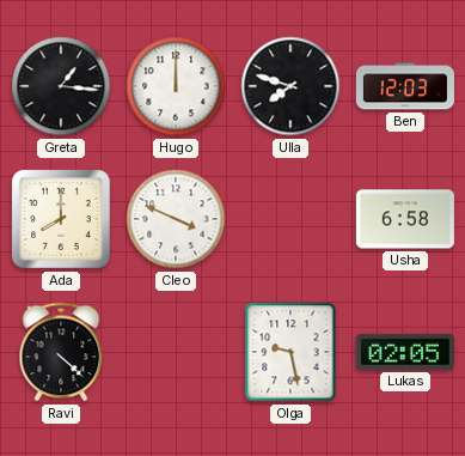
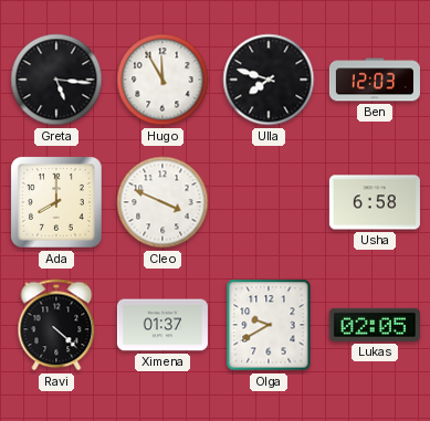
Greta: 1:16 -> 5:16 (56, 80)
Hugo: 12:00 -> 11:55 (162, 80)
Ximena: none -> 01:37 (162, 325)
Olga: 9:28 -> 9:40 (269, 325)
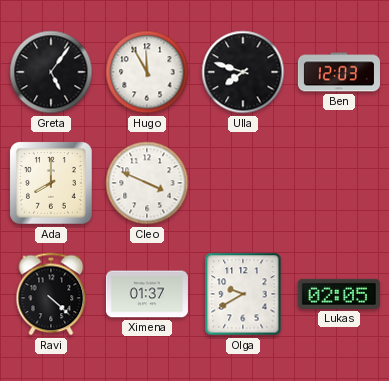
Greta: 5:16 -> 5:06 (51, 72)
Usha: 6:58 -> none (375, 202)
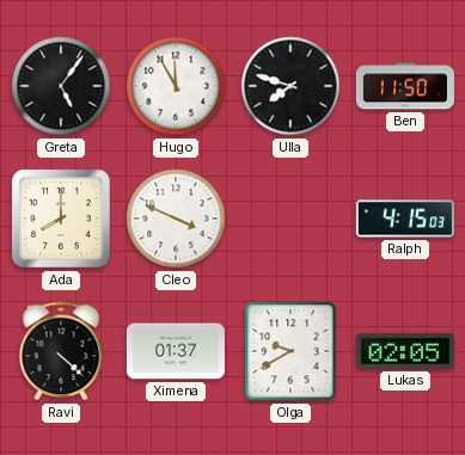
Ben: 12:03 -> 11:50 (405, 86)
Ralph: none -> 4:15 (405, 219)
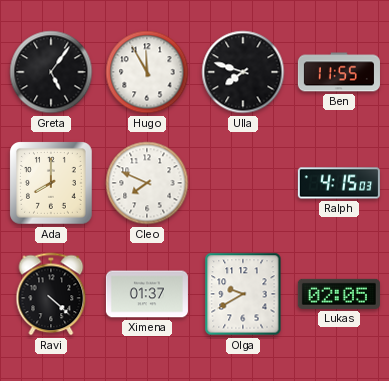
Ben: 11:50 -> 11:55 (339, 72)
Cleo: 3:49 -> 7:49 (147, 183)
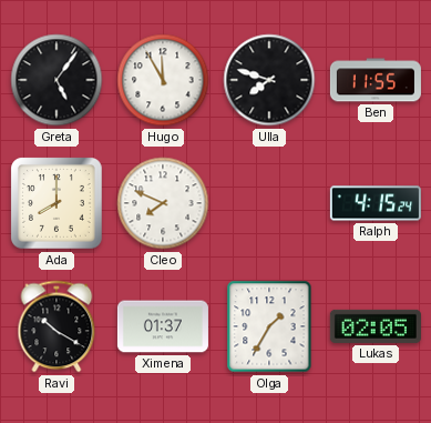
Ralph: 4:15:03 -> 4:15:24 (376, 203)
Ravi: 4:22 -> 10:20 (57, 326)
Olga: 9:40 -> 1:35 (269, 326)
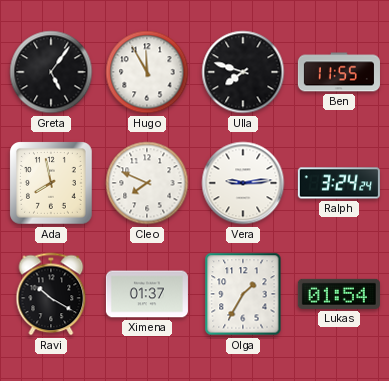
Ada: 8:00 -> 7:58 (52, 184)
Vera: none -> 9:14 (243, 183)
Ralph: 4:15 -> 3:24 (339, 183)
Lukas: 02:05 -> 01:54 (339, 294)
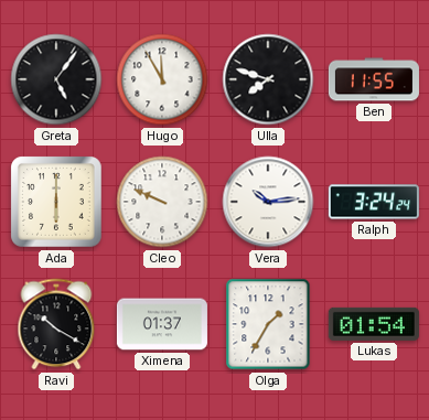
Ada: 7:58 -> 6:00 (57, 203)
Cleo: 7:49 -> 9:49 (162, 202)
Vera: 9:14 -> 10:14 (268, 202)
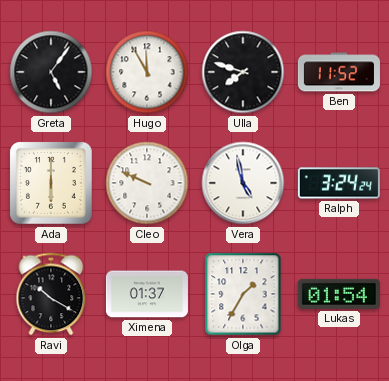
Ben: 11:55 -> 11:52 (339, 72)
Vera: 10:14 -> 4:58 (243, 183)
